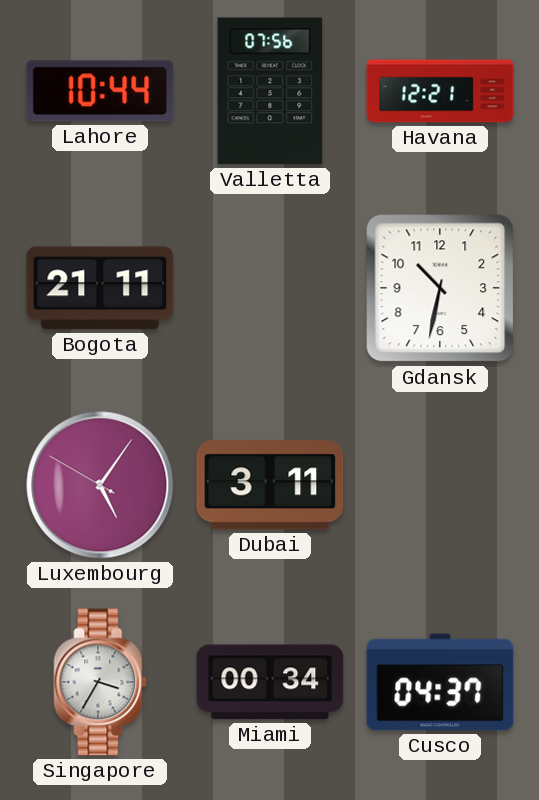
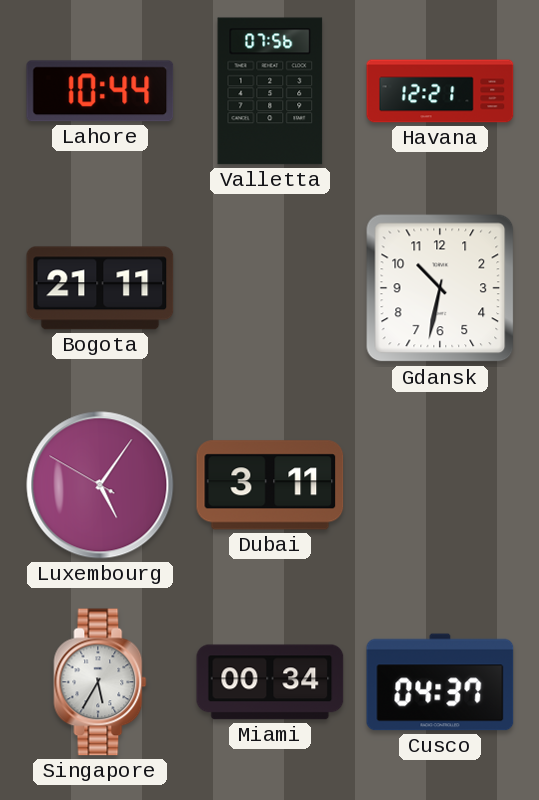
Singapore: 3:35 -> 5:35 (100, 682)
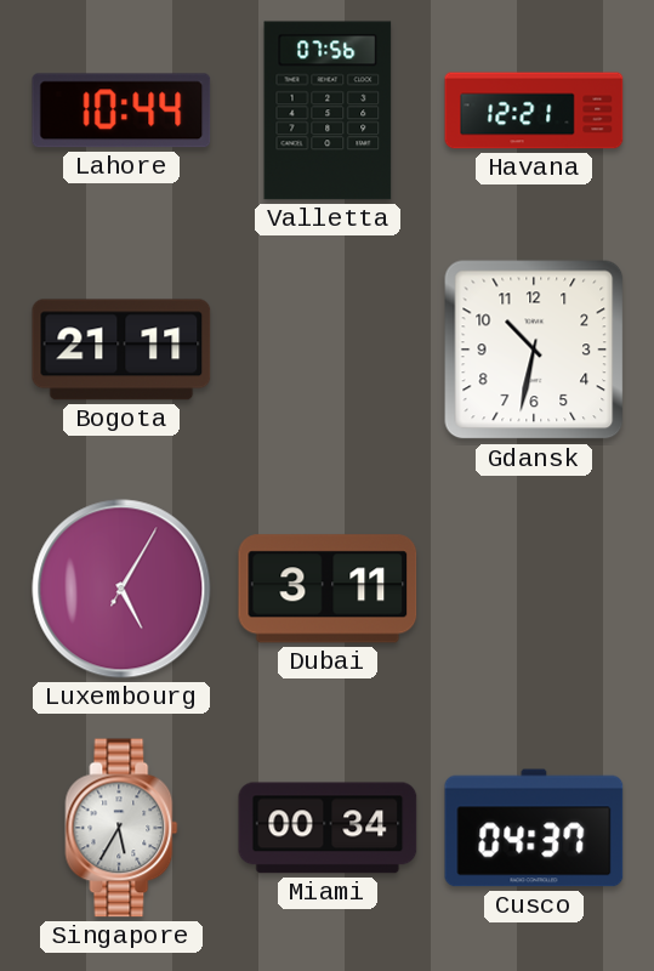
Luxembourg: 5:05:50 -> 5:05:05 (121, 589)
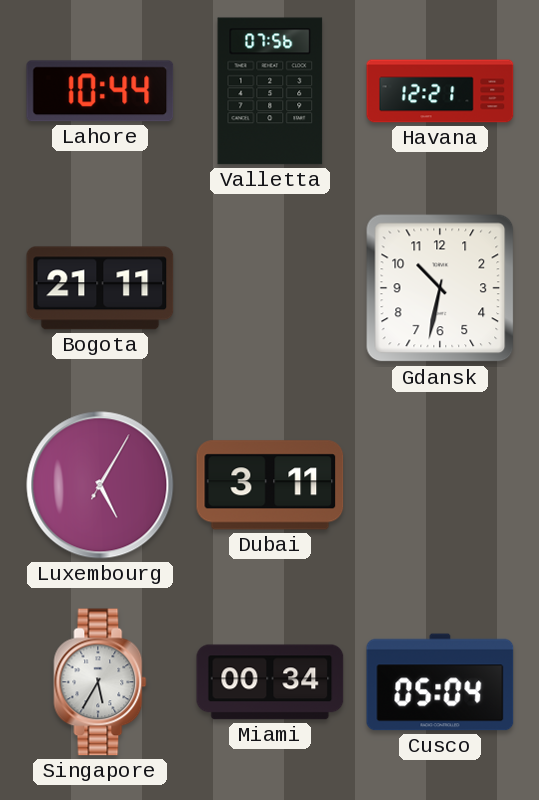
Cusco: 04:37 -> 05:04 (440, 682)
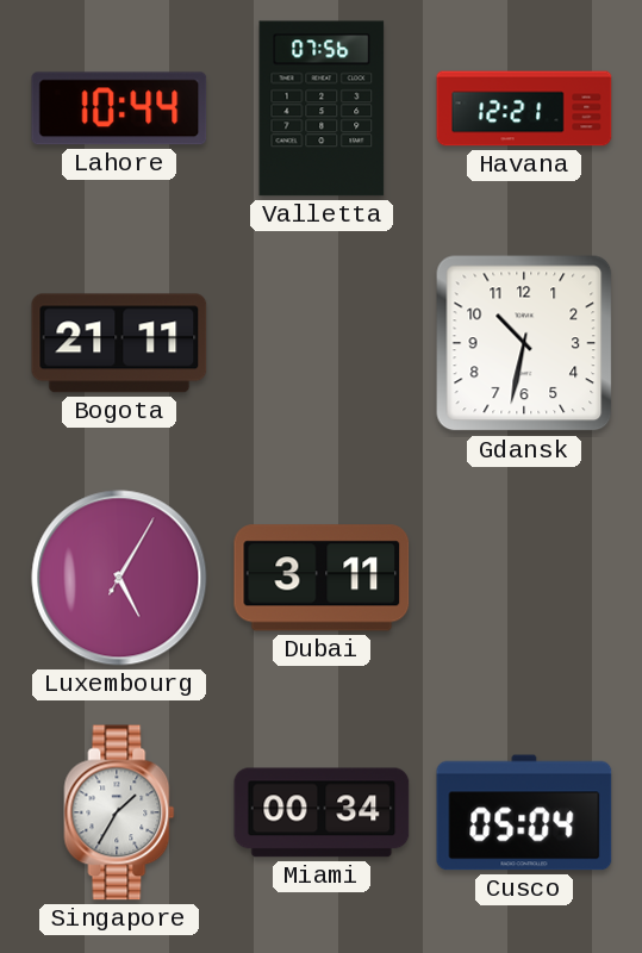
Singapore: 5:35 -> 1:35 (119, 812)
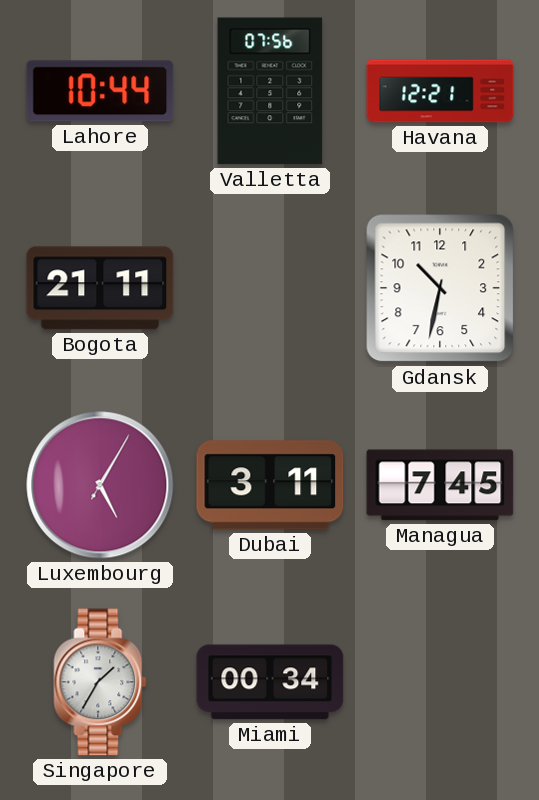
Managua: none -> 7:45 (440, 485)
Cusco: 05:04 -> none (524, 812)
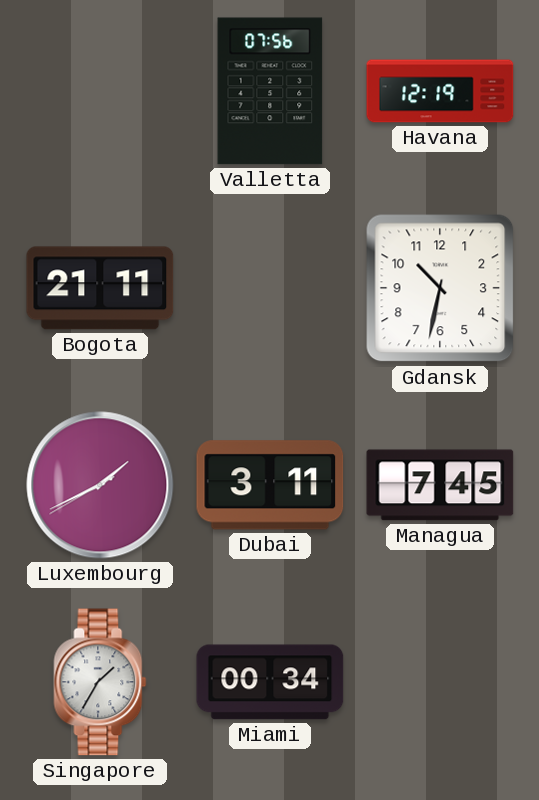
Lahore: 10:44 -> none (100, 91)
Havana: 12:21 -> 12:19 (440, 91)
Luxembourg: 5:05 -> 1:40 (100, 485)
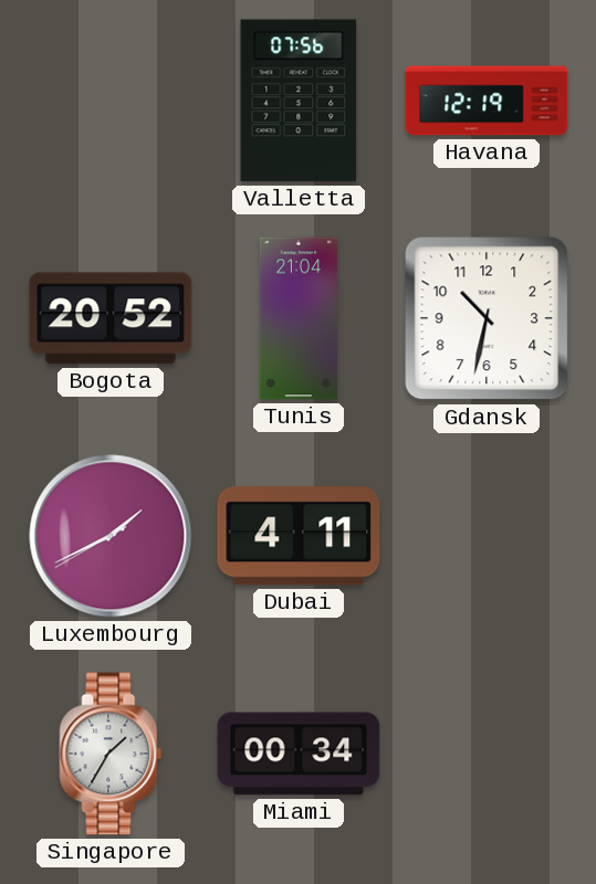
Bogota: 21:11 -> 20:52 (111, 318)
Tunis: none -> 21:04 (299, 318)
Dubai: 3:11 -> 4:11 (299, 536)
Managua: 7:45 -> none (440, 485)
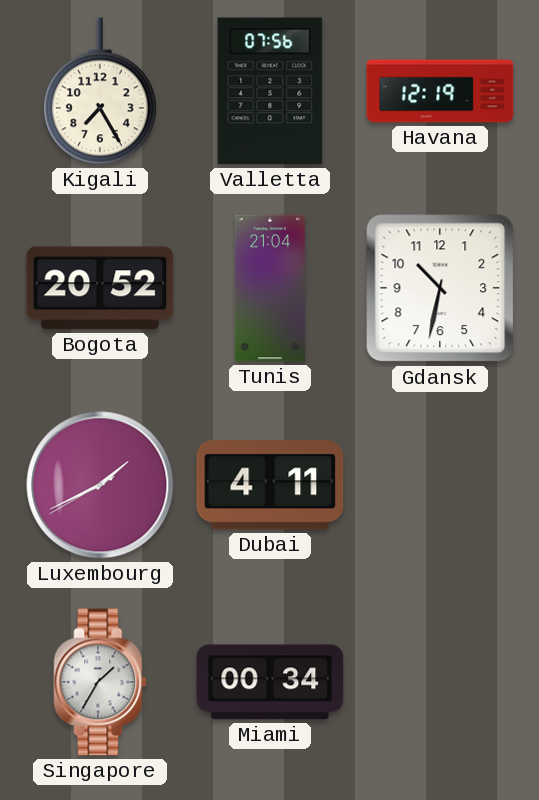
Kigali: none -> 7:25 (100, 91)
